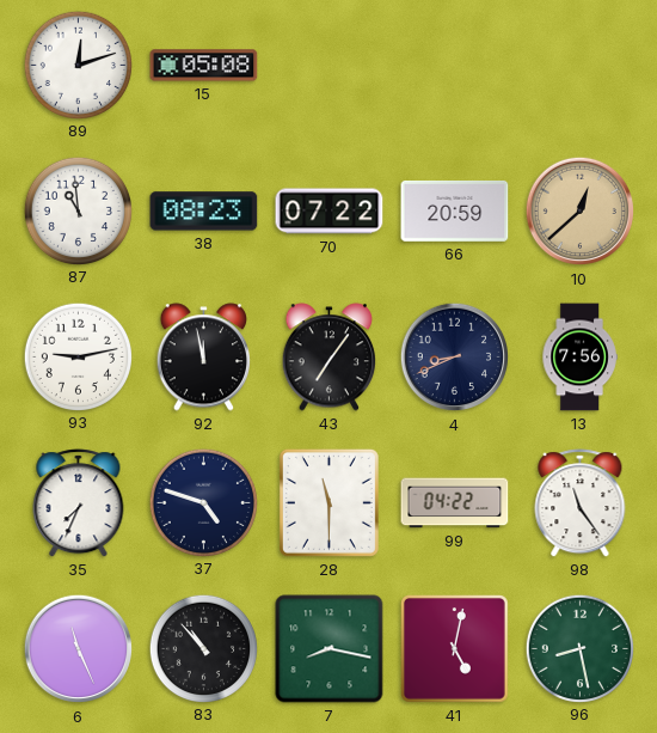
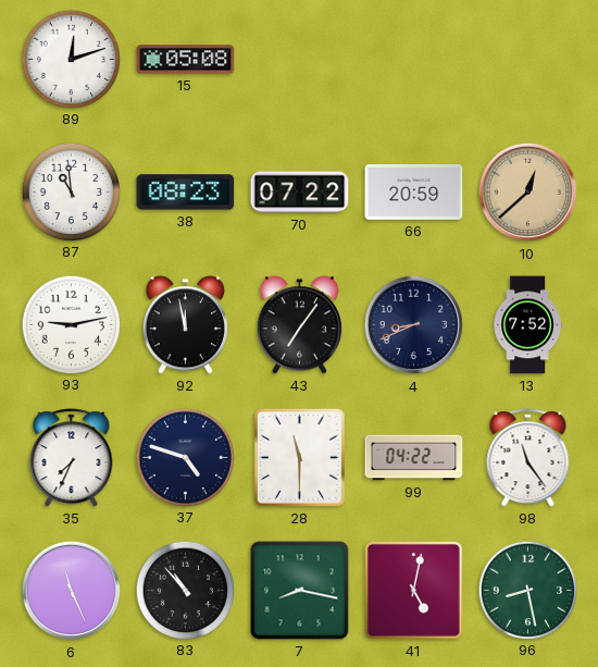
13: 7:56 -> 7:52 (527, 325)
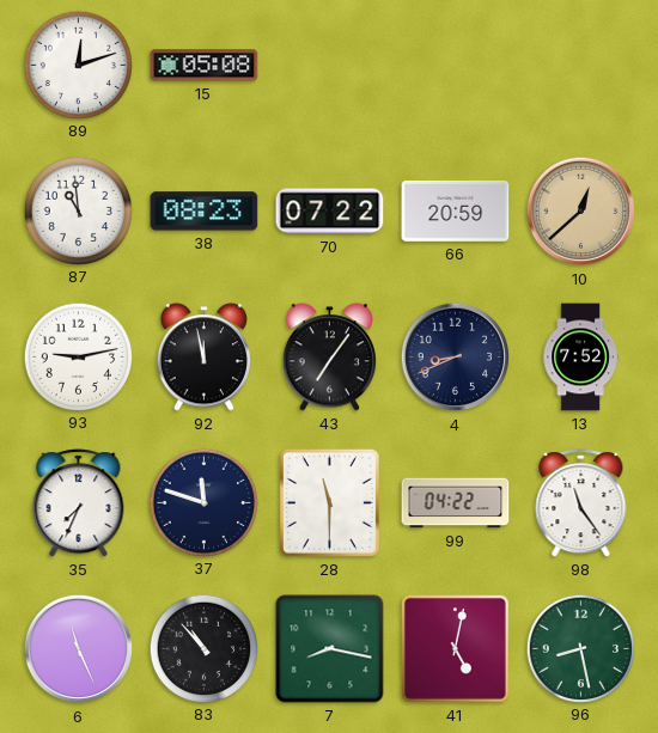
37: 4:48 -> 11:48 (203, 502)
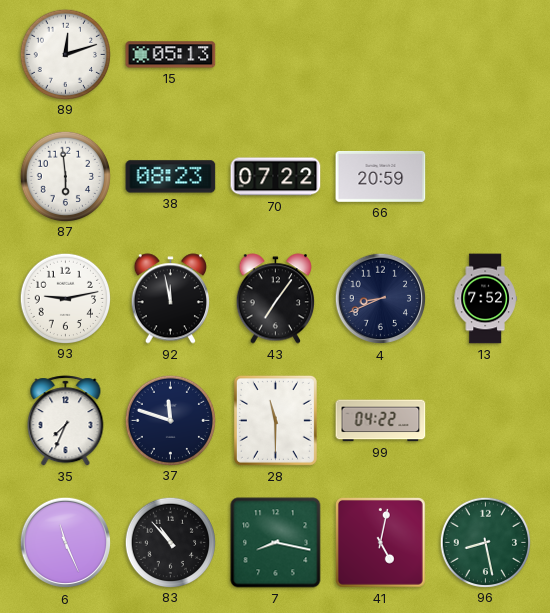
15: 05:08 -> 05:13 (171, 55)
87: 10:59 -> 5:59 (65, 176)
10: 12:38 -> none (581, 212)
98: 11:24 -> none (581, 503)
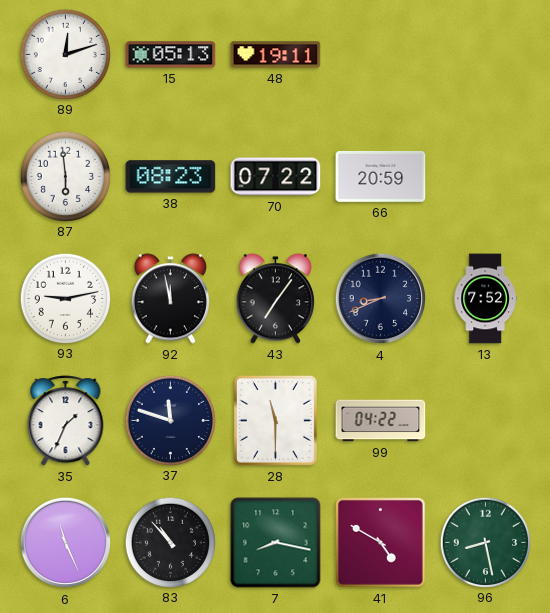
48: none -> 19:11 (276, 55)
35: 7:34 -> 1:34 (66, 421)
41: 5:02 -> 4:50 (381, 543)
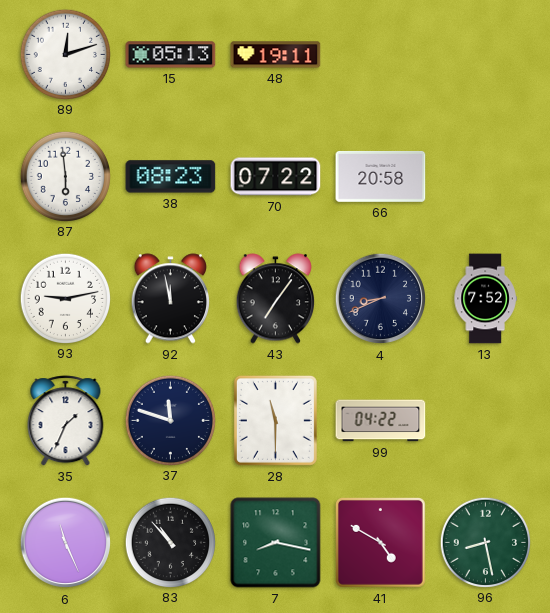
66: 20:59 -> 20:58 (381, 176)
